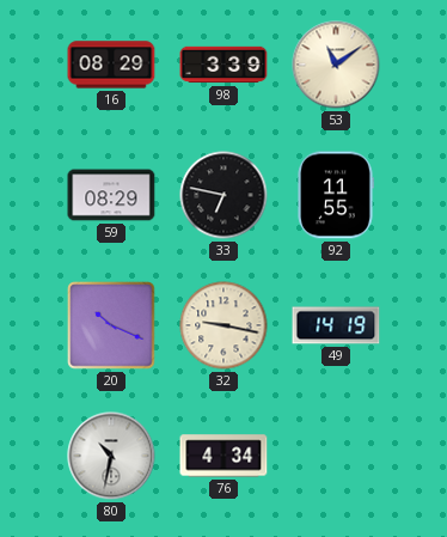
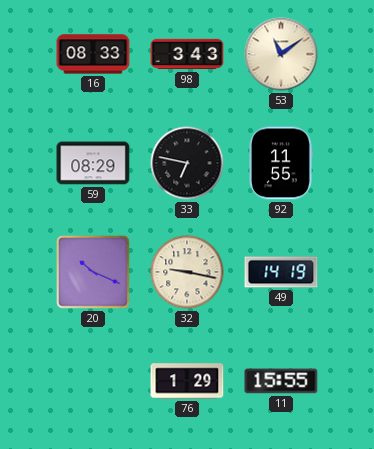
16: 08:29 -> 08:33 (93, 54)
98: 3:39 -> 3:43 (187, 54)
80: 10:32 -> none (111, 456)
76: 4:34 -> 1:29 (187, 381)
11: none -> 15:55 (281, 381)
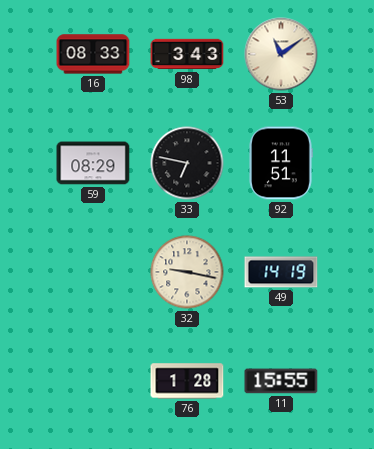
92: 11:55 -> 11:51 (281, 163)
20: 10:19 -> none (93, 272)
76: 1:29 -> 1:28 (187, 381)
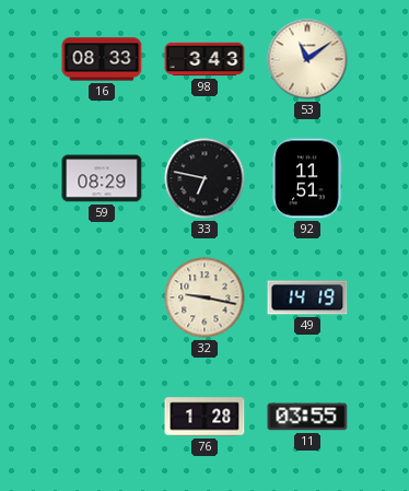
11: 15:55 -> 03:55 (307, 417)
